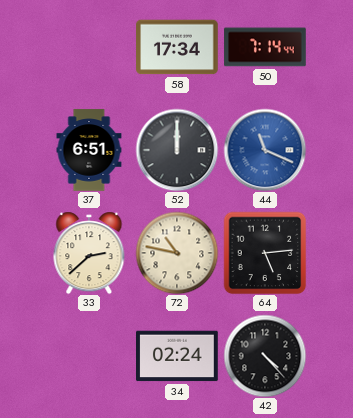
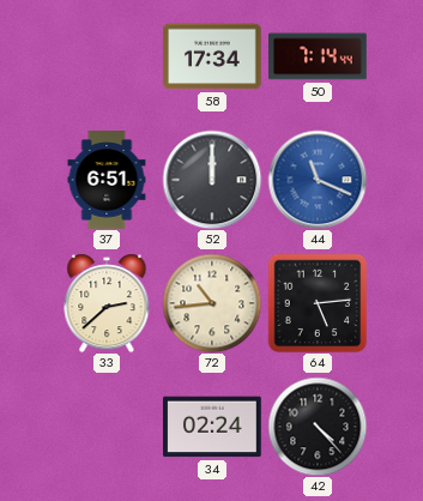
72: 10:47 -> 10:44 (212, 303)
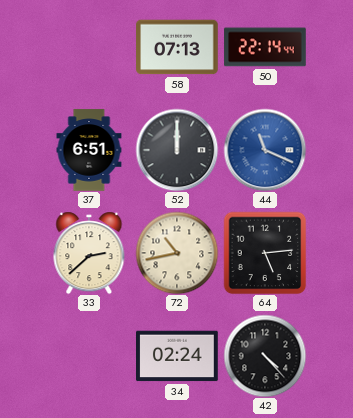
58: 17:34 -> 07:13 (177, 47)
50: 7:14 -> 22:14 (265, 47)
72: 10:44 -> 10:43 (177, 253)
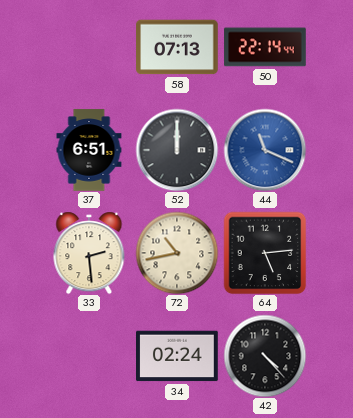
33: 2:38 -> 2:29 (89, 253)
